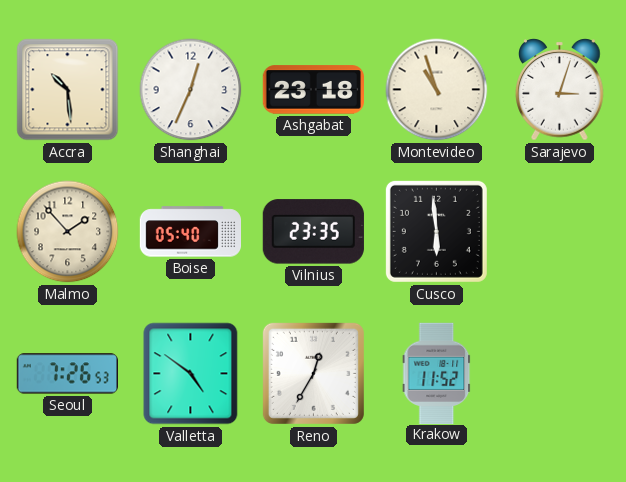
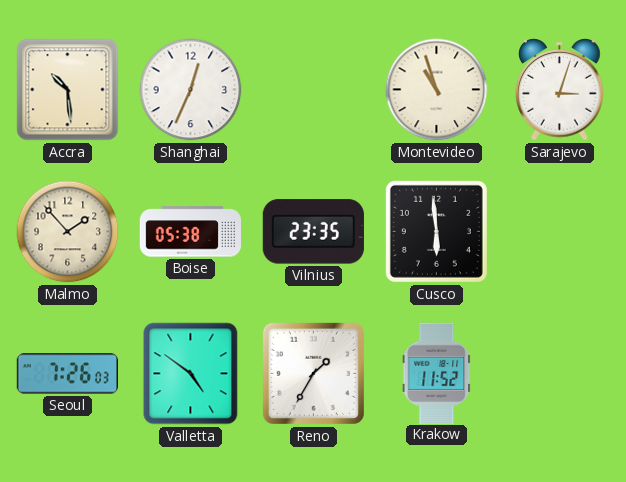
Ashgabat: 23:18 -> none (313, 90)
Boise: 05:40 -> 05:38 (191, 232)
Seoul: 7:26:53 -> 7:26:03 (67, 374)
Reno: 12:35 -> 1:35 (313, 373)
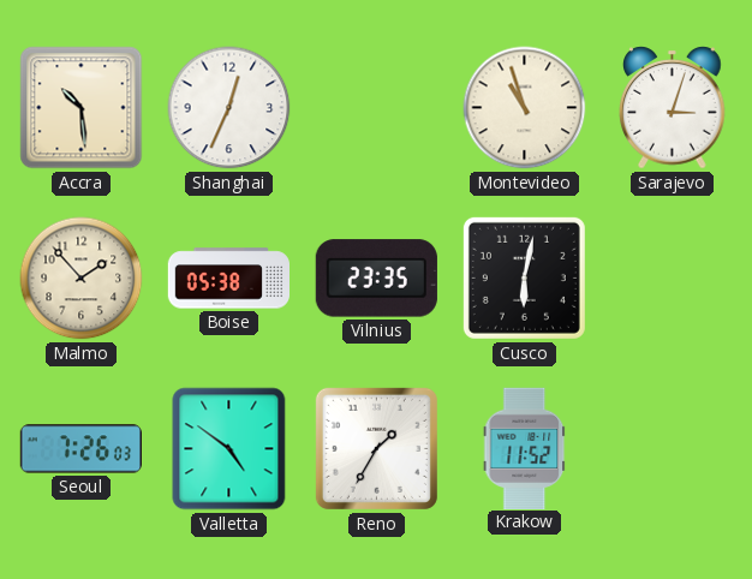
Cusco: 5:59 -> 6:02 (524, 277)
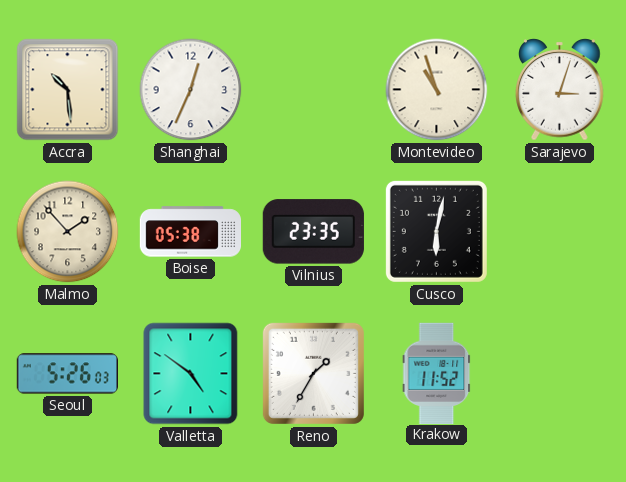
Seoul: 7:26 -> 5:26 (67, 374)
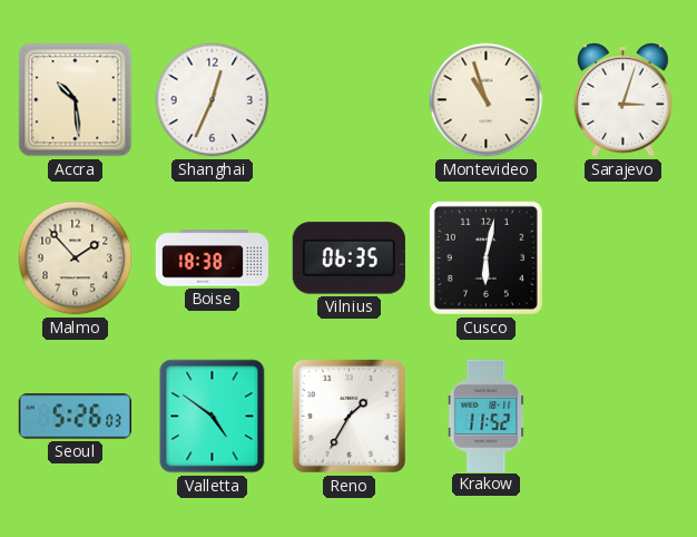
Boise: 05:38 -> 18:38 (213, 258)
Vilnius: 23:35 -> 06:35 (348, 258)
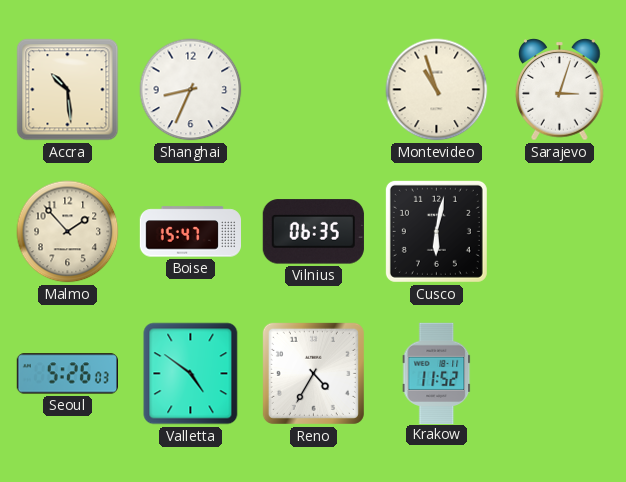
Shanghai: 12:34 -> 8:34 (191, 90)
Boise: 18:38 -> 15:47 (191, 232)
Reno: 1:35 -> 4:35 (313, 373)
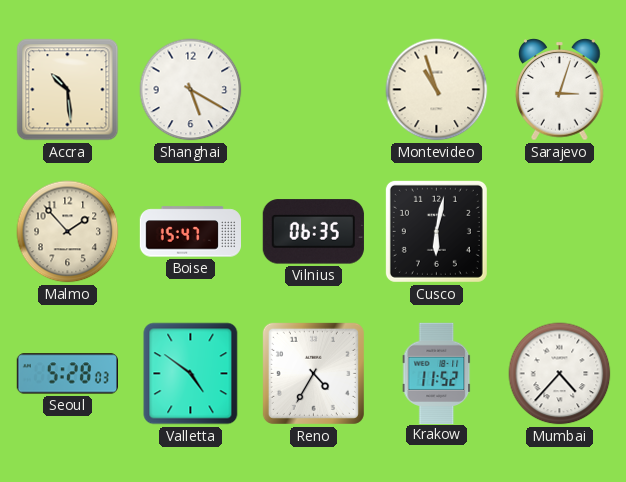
Shanghai: 8:34 -> 5:20 (191, 90)
Seoul: 5:26 -> 5:28 (67, 374)
Mumbai: none -> 4:37 (560, 374)
